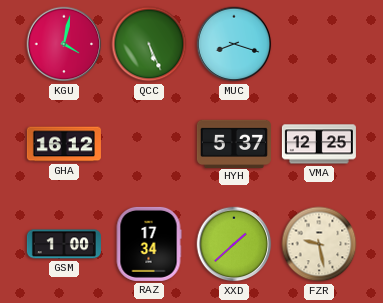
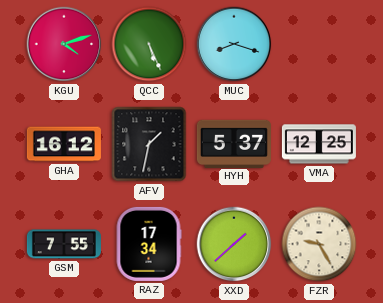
KGU: 4:02 -> 4:12 (64, 44)
AFV: none -> 1:32 (149, 144)
GSM: 1:00 -> 7:55 (64, 244)
FZR: 9:28 -> 9:25 (319, 244)
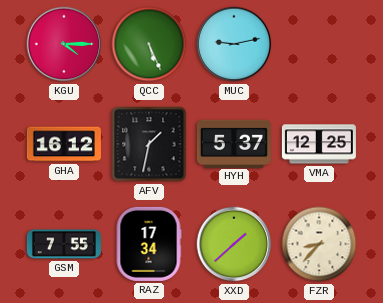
KGU: 4:12 -> 4:15 (64, 44)
MUC: 8:18 -> 9:13 (234, 44)
FZR: 9:25 -> 8:37 (319, 244)
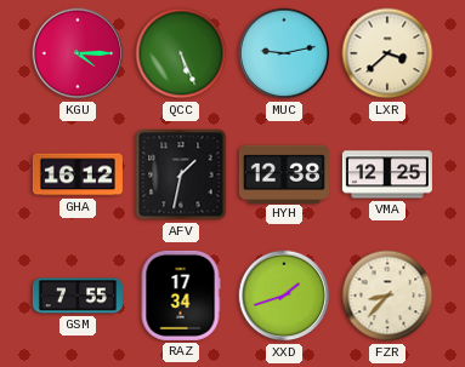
LXR: none -> 3:38 (387, 53)
HYH: 5:37 -> 12:38 (284, 173)
XXD: 1:38 -> 1:42 (284, 296)
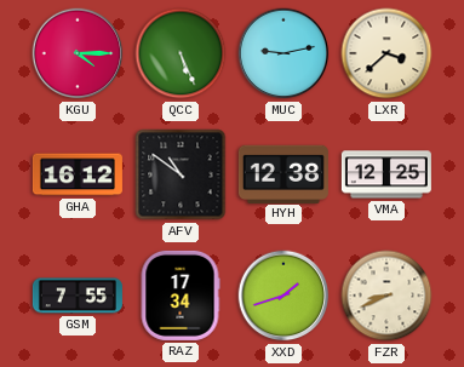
AFV: 1:32 -> 10:51 (181, 174)
FZR: 8:37 -> 8:41 (386, 296)
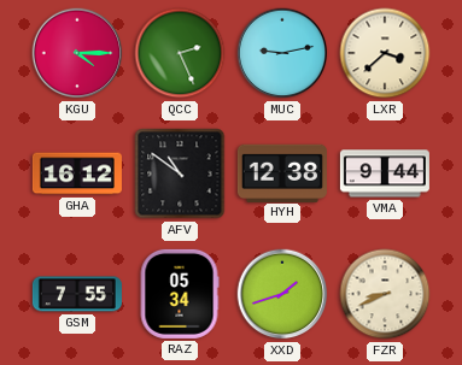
QCC: 5:26 -> 2:26 (180, 53)
VMA: 12:25 -> 9:44 (385, 173)
RAZ: 17:34 -> 05:34 (180, 294)
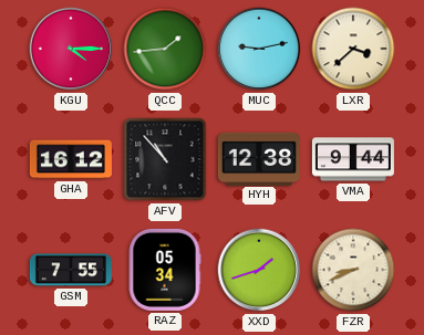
QCC: 2:26 -> 1:44 (165, 49)
AFV: 10:51 -> 10:53 (165, 159)
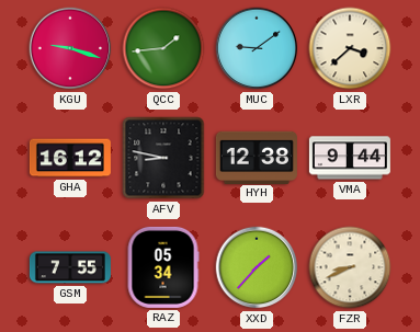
KGU: 4:15 -> 9:18 (70, 48)
MUC: 9:13 -> 9:09 (257, 48)
AFV: 10:53 -> 8:47 (163, 158)
XXD: 1:42 -> 1:37 (257, 267)
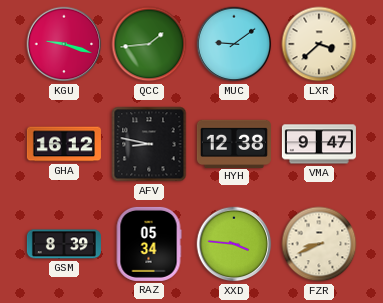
VMA: 9:44 -> 9:47 (319, 144)
GSM: 7:55 -> 8:39 (64, 244)
XXD: 1:37 -> 3:46 (234, 244)
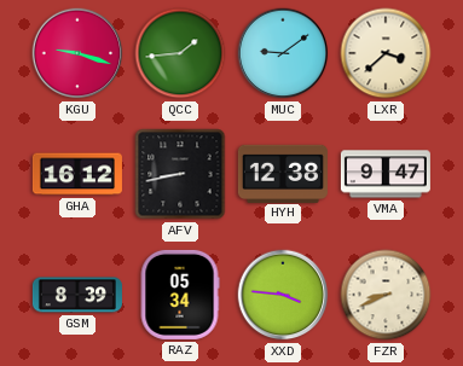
AFV: 8:47 -> 8:43 (180, 174)
